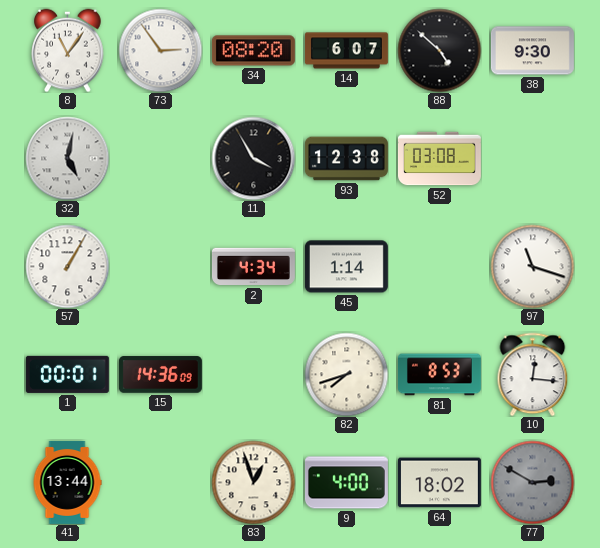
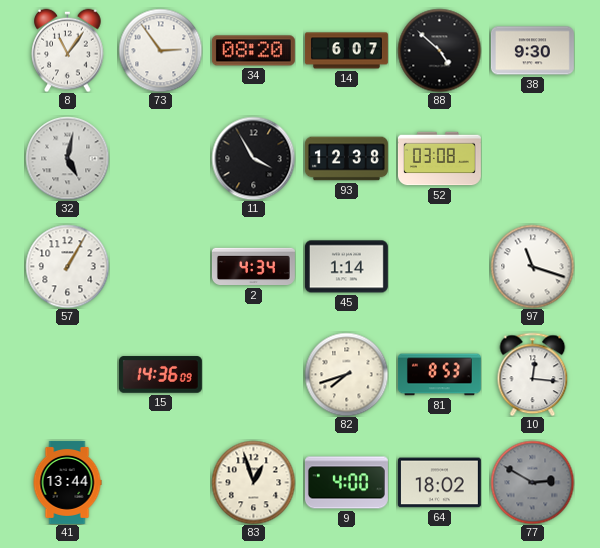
1: 00:01 -> none (67, 374)
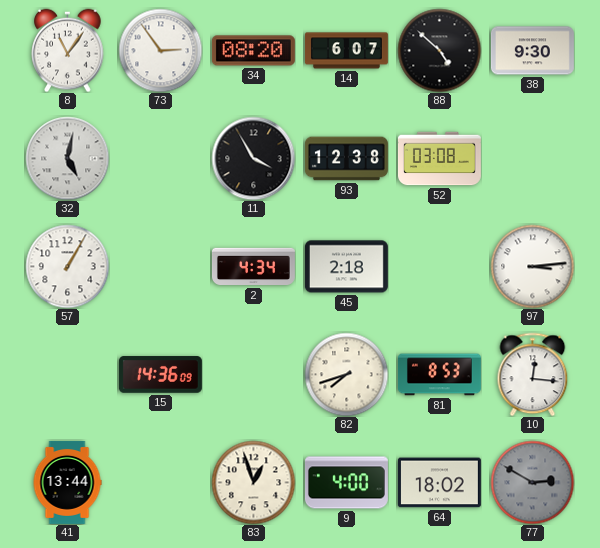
45: 1:14 -> 2:18 (346, 267)
97: 11:18 -> 3:14 (532, 266)
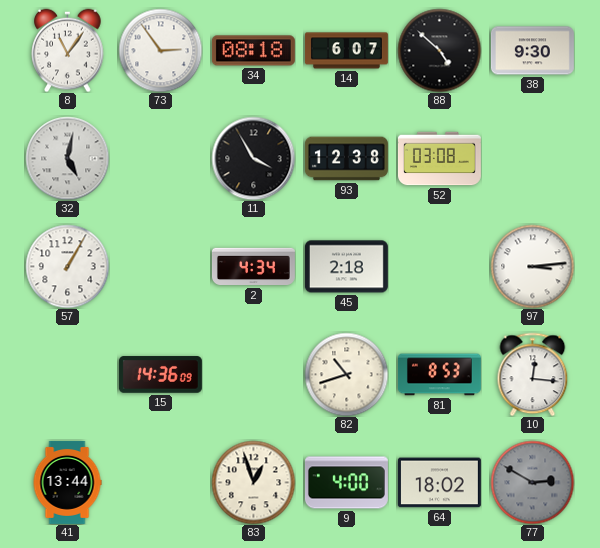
34: 08:20 -> 08:18 (253, 51)
82: 7:42 -> 10:42 (346, 374)
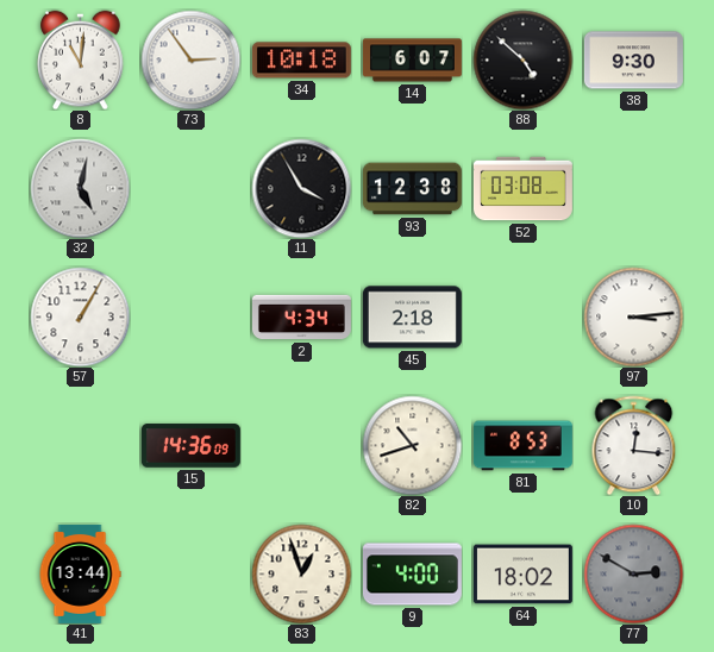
8: 11:06 -> 11:01 (81, 59)
34: 08:18 -> 10:18 (301, 61)
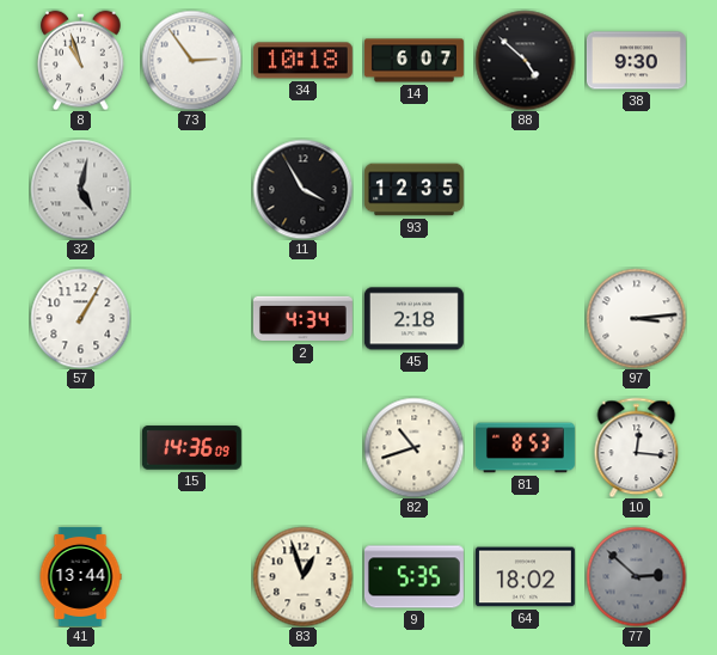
8: 11:01 -> 10:57 (81, 60)
93: 12:38 -> 12:35 (413, 190)
52: 03:08 -> none (522, 189)
9: 4:00 -> 5:35 (413, 577)
77: 2:50 -> 2:52 (636, 576)
